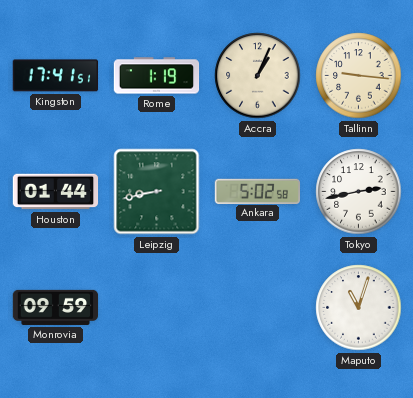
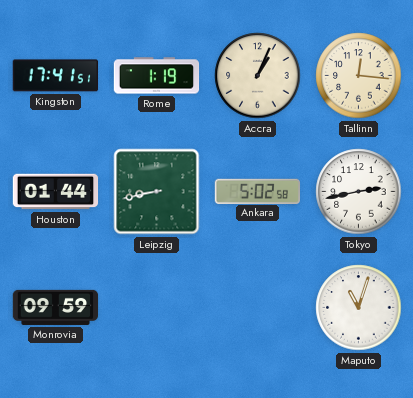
Tallinn: 9:16 -> 12:16 (359, 76)
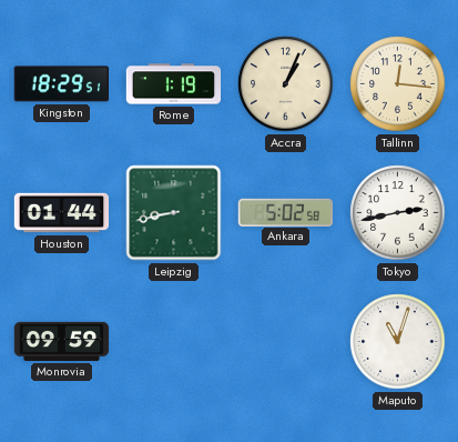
Kingston: 17:41 -> 18:29 (61, 84)
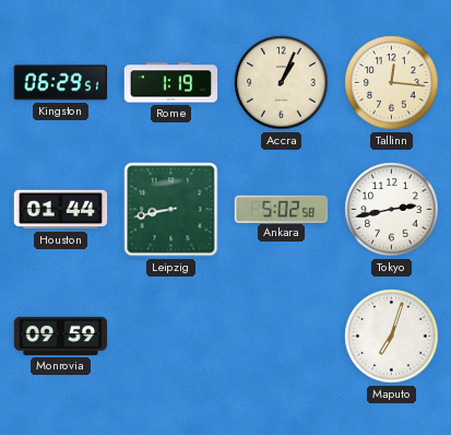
Kingston: 18:29 -> 06:29 (60, 83)
Maputo: 11:03 -> 7:03 (392, 337)
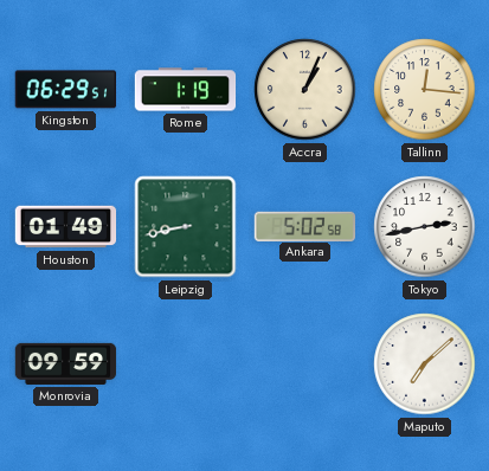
Houston: 01:44 -> 01:49 (66, 227)
Maputo: 7:03 -> 7:08 (425, 364)
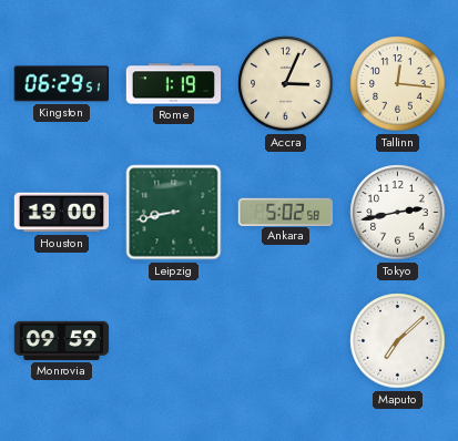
Accra: 1:04 -> 3:04 (286, 84)
Houston: 01:49 -> 19:00 (62, 213)
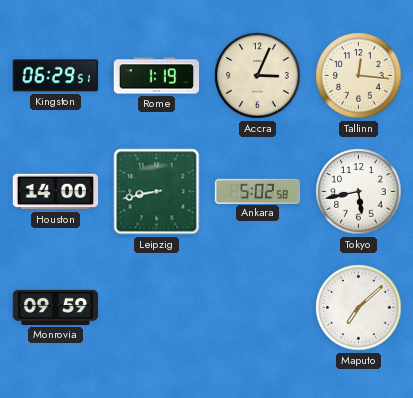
Houston: 19:00 -> 14:00 (56, 192)
Tokyo: 2:43 -> 5:43 (359, 192)
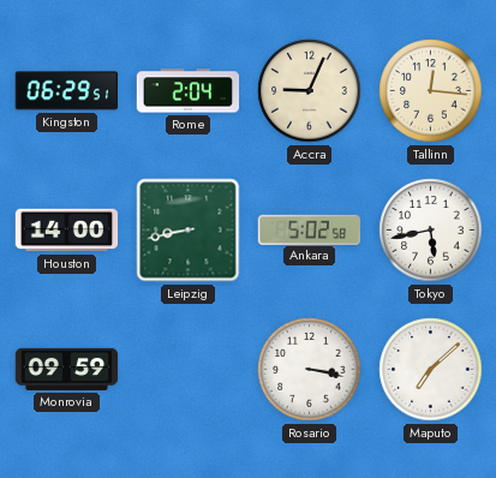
Rome: 1:19 -> 2:04 (189, 91)
Accra: 3:04 -> 9:04 (310, 91)
Rosario: none -> 3:17 (310, 370)
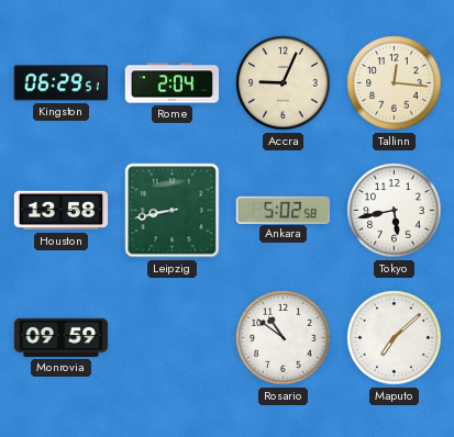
Houston: 14:00 -> 13:58 (62, 211)
Rosario: 3:17 -> 10:51 (284, 338)
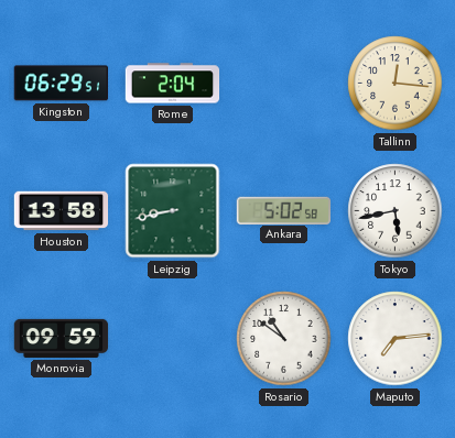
Accra: 9:04 -> none (284, 83)
Maputo: 7:08 -> 7:14 (396, 339)
